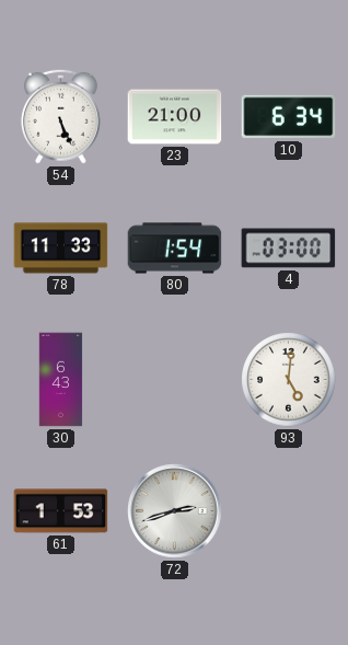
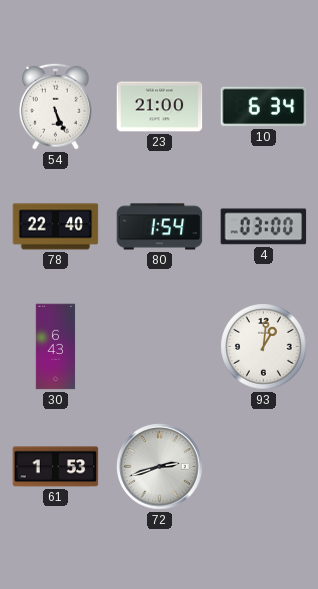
78: 11:33 -> 22:40 (56, 227)
93: 5:01 -> 1:01 (264, 347)
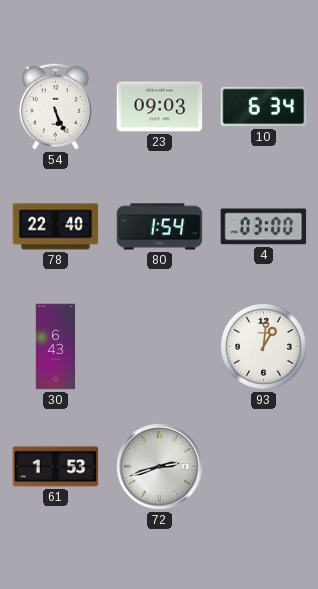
23: 21:00 -> 09:03 (160, 107)
